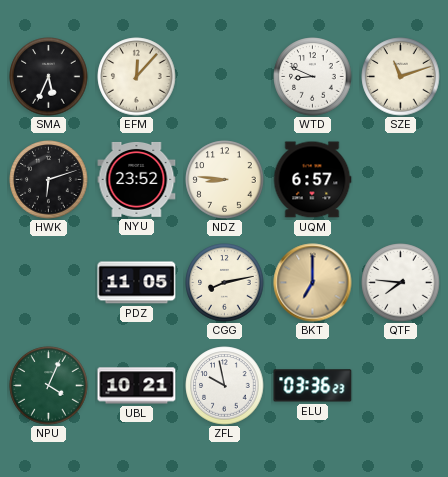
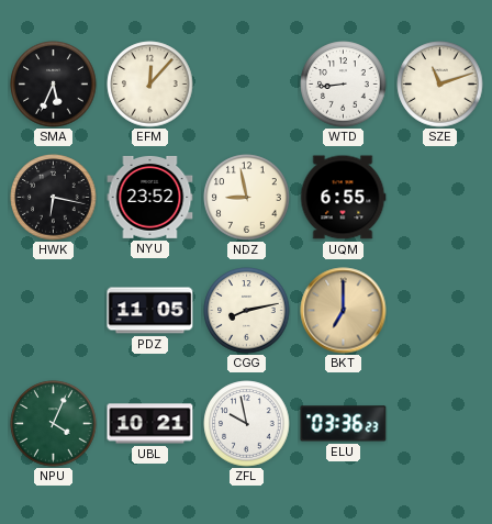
WTD: 8:49 -> 8:44 (344, 85)
HWK: 6:12 -> 6:17 (54, 198)
NDZ: 8:46 -> 8:58 (247, 198)
UQM: 6:57 -> 6:55 (343, 198)
QTF: 7:46 -> none (401, 283)
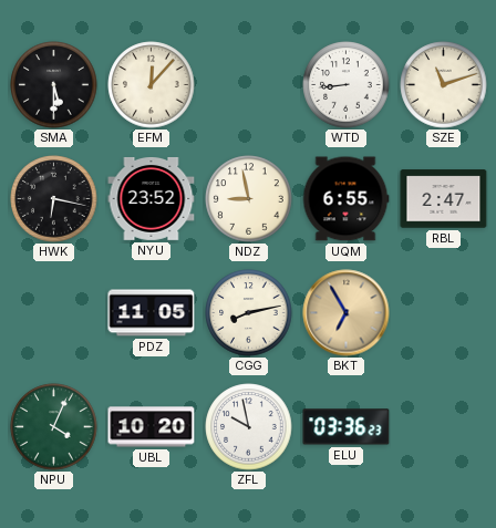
SMA: 5:34 -> 5:30 (54, 85)
RBL: none -> 2:47 (444, 199)
BKT: 7:00 -> 6:55 (347, 313)
UBL: 10:21 -> 10:20 (152, 427)
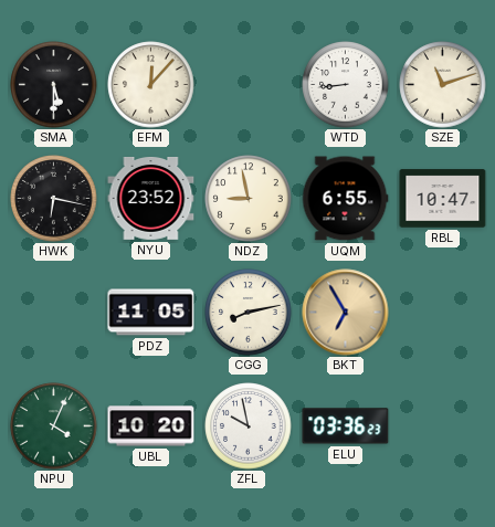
RBL: 2:47 -> 10:47 (443, 199)
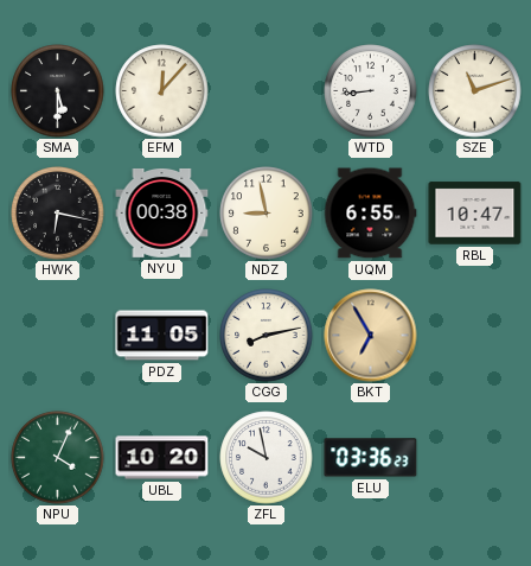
NYU: 23:52 -> 00:38 (162, 212)
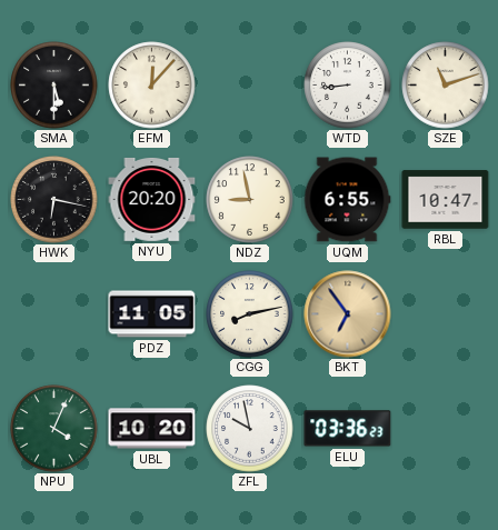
NYU: 00:38 -> 20:20 (152, 199)
BKT: 6:55 -> 6:54 (348, 314)
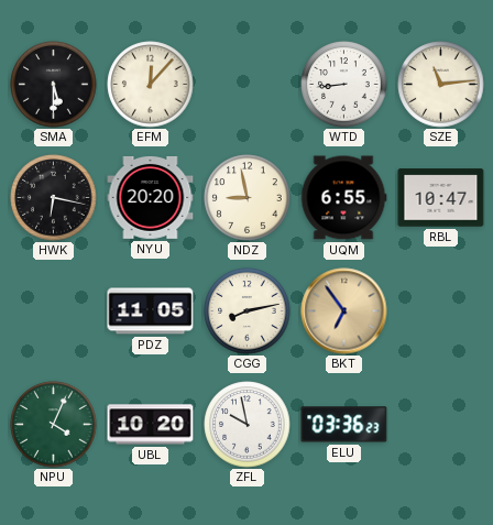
SZE: 11:12 -> 11:14 (441, 85)
